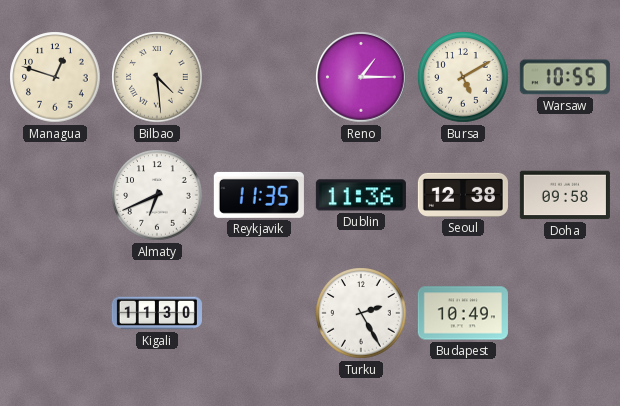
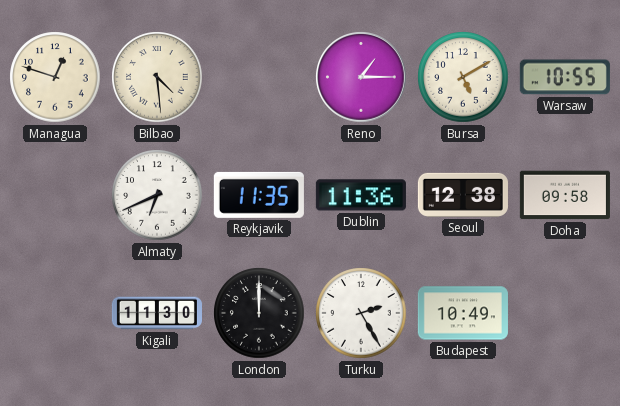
London: none -> 12:00 (259, 313)
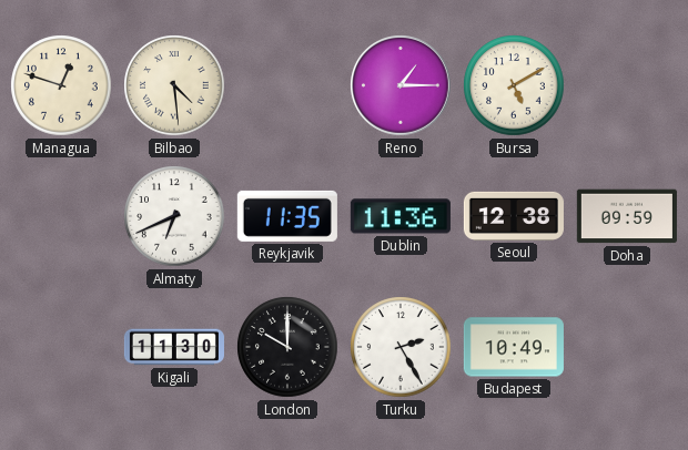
Warsaw: 10:55 -> none (565, 77)
Doha: 09:58 -> 09:59 (627, 216)
London: 12:00 -> 10:00 (287, 347)
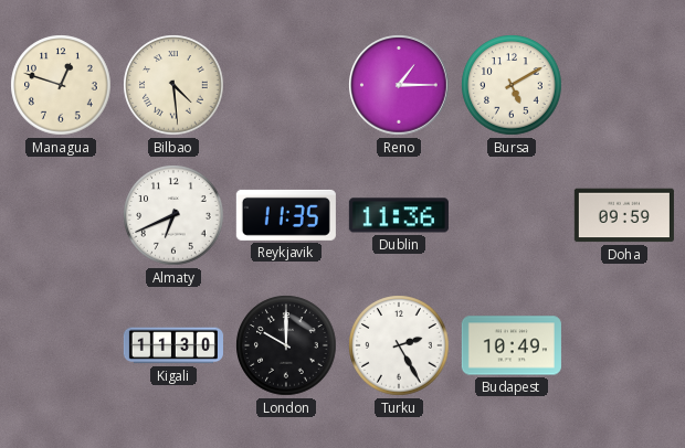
Seoul: 12:38 -> none (514, 216)
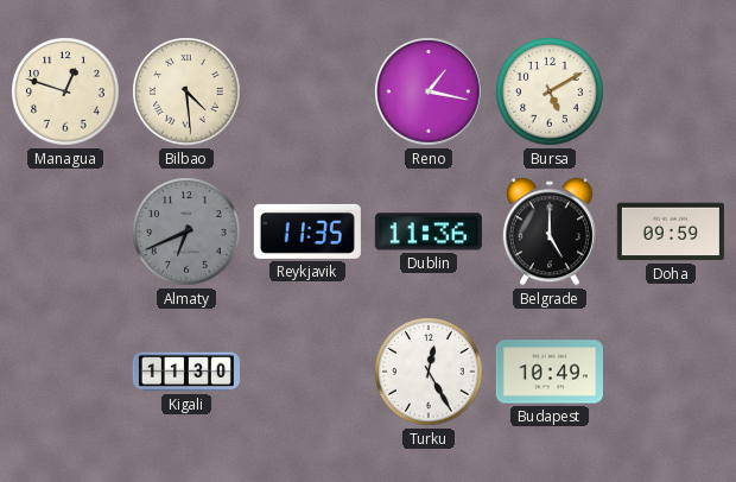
Reno: 1:15 -> 1:17 (429, 91)
Almaty dial: white -> grey (186, 232)
Belgrade: none -> 5:00 (550, 232)
London: 10:00 -> none (286, 345)
Turku: 2:25 -> 12:25 (429, 372)
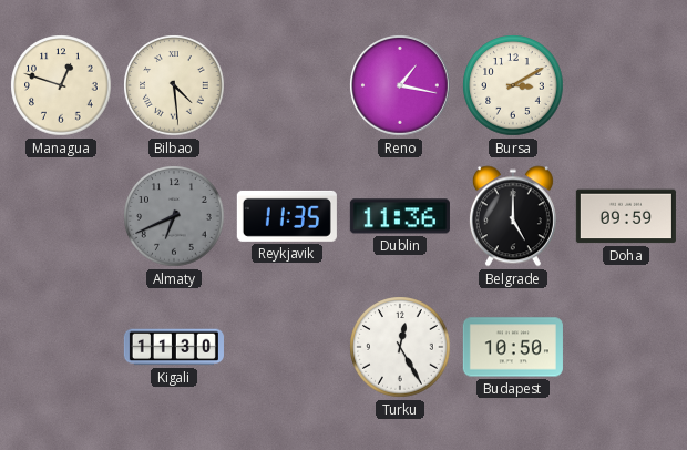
Bursa: 5:10 -> 3:10 (513, 85)
Budapest: 10:49 -> 10:50 (513, 347)
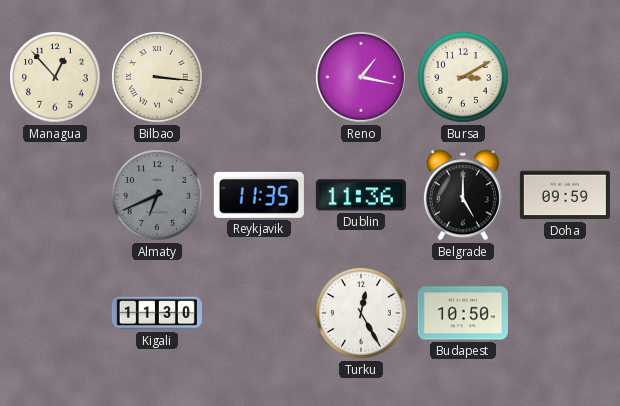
Managua: 12:48 -> 12:53 (55, 77)
Bilbao: 4:29 -> 3:16 (157, 77)
